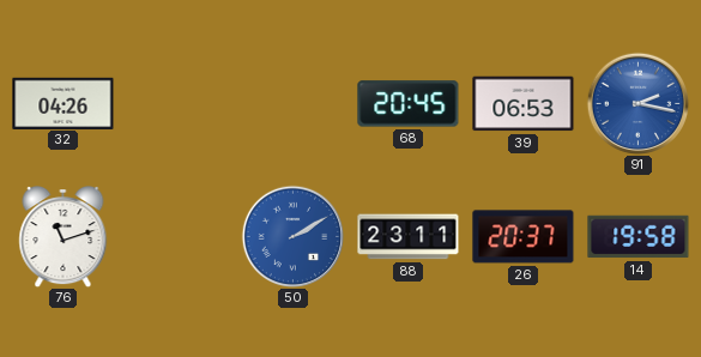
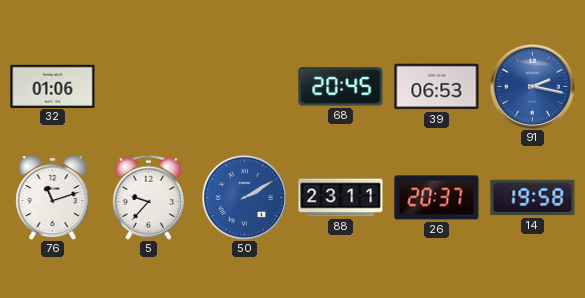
32: 04:26 -> 01:06 (53, 86)
5: none -> 9:37 (148, 197)
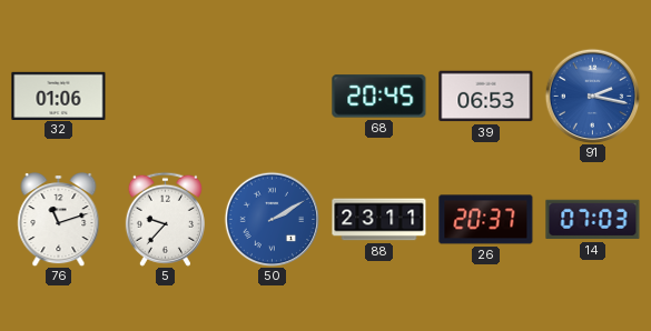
14: 19:58 -> 07:03 (593, 220)
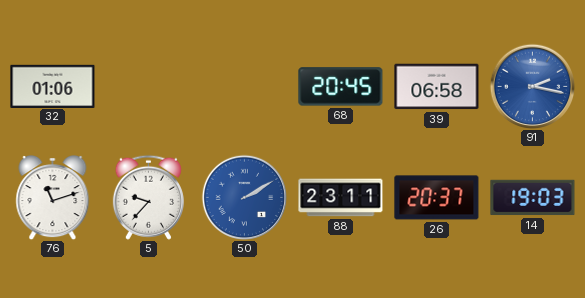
39: 06:53 -> 06:58 (437, 87)
14: 07:03 -> 19:03 (533, 198)
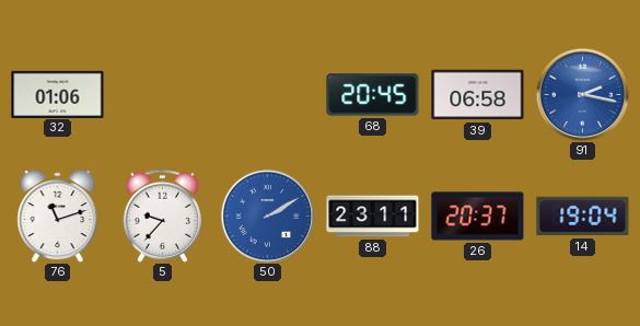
14: 19:03 -> 19:04 (583, 217)
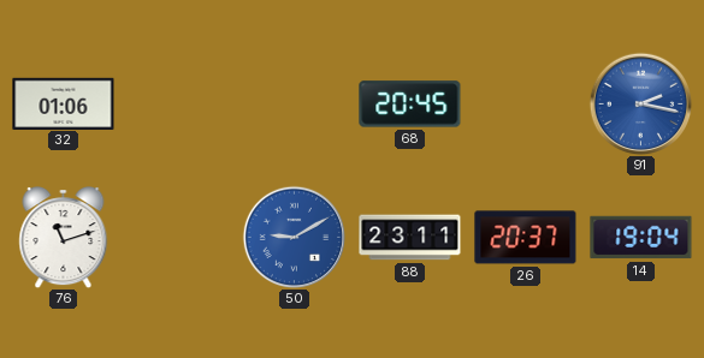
39: 06:58 -> none (478, 95)
5: 9:37 -> none (162, 216)
50: 2:10 -> 9:10 (294, 237)
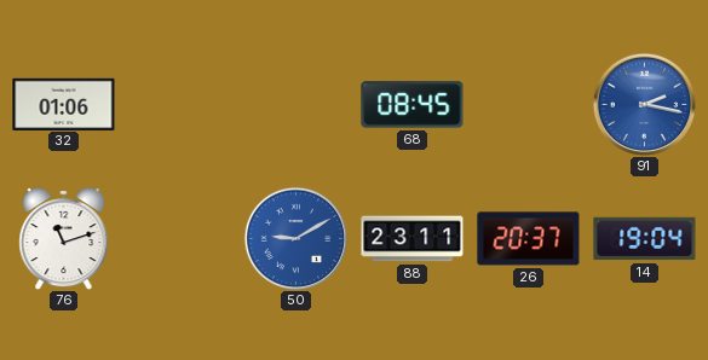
68: 20:45 -> 08:45 (413, 105)
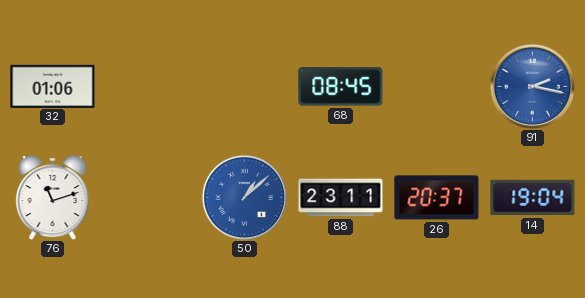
50: 9:10 -> 1:08 (244, 197)
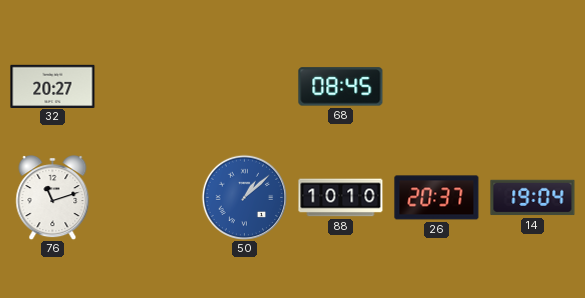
32: 01:06 -> 20:27 (53, 86)
91: 2:17 -> none (532, 86)
88: 23:11 -> 10:10 (341, 198)
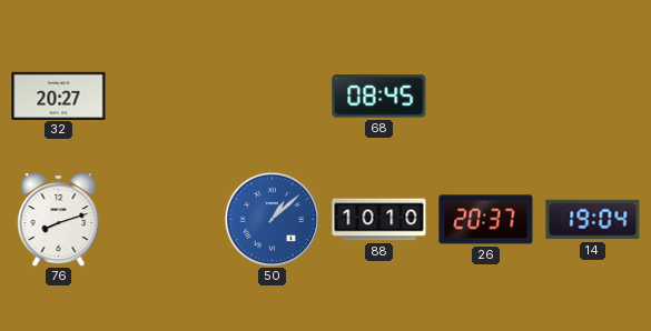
76: 11:12 -> 8:12 (59, 220)
